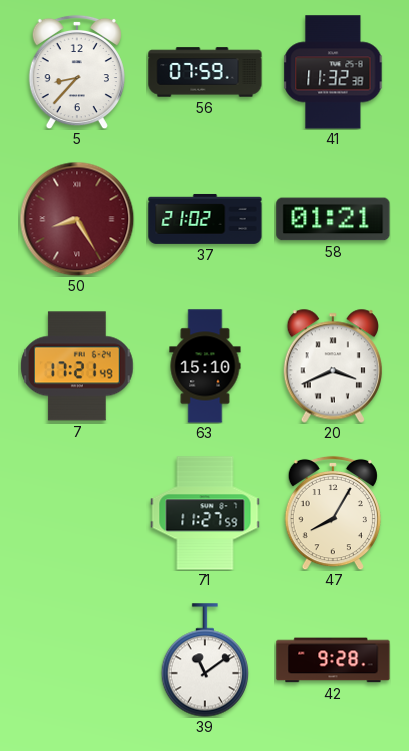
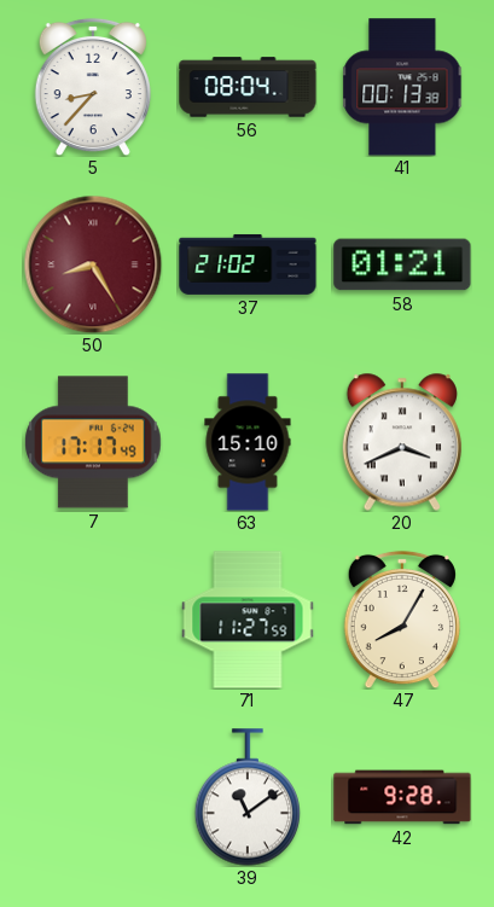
56: 07:59 -> 08:04 (248, 87)
41: 11:32 -> 00:13 (402, 87)
7: 17:21 -> 17:17 (93, 442)
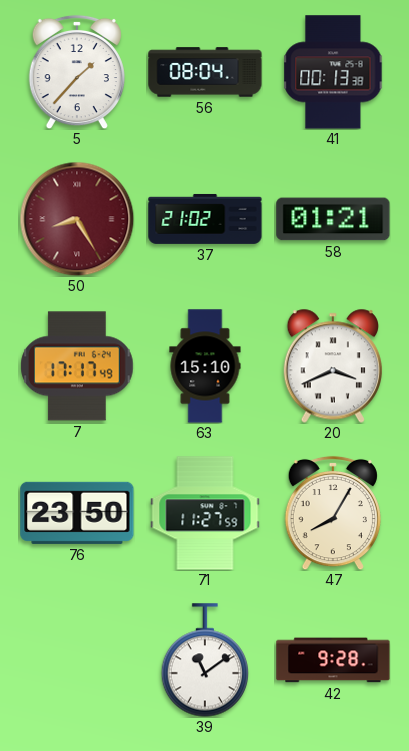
5: 8:37 -> 1:37 (77, 72)
76: none -> 23:50 (77, 513)
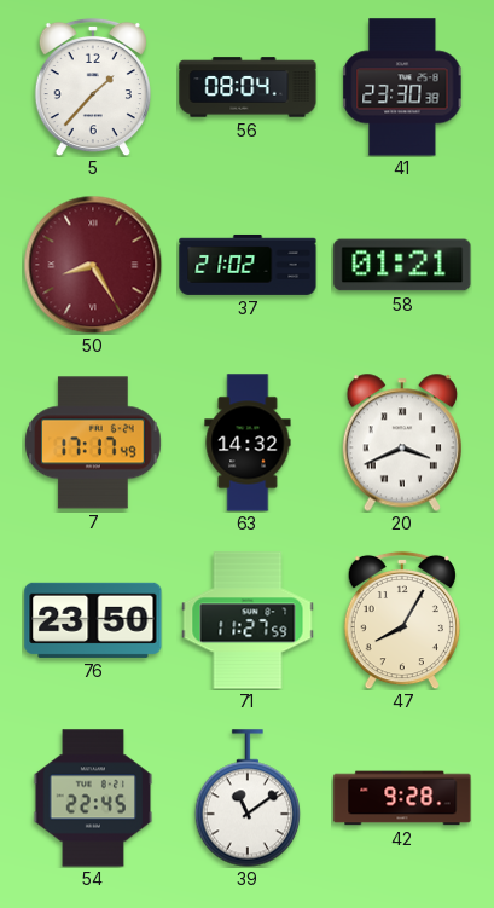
41: 00:13 -> 23:30 (402, 87)
63: 15:10 -> 14:32 (248, 443)
54: none -> 22:45 (93, 798)
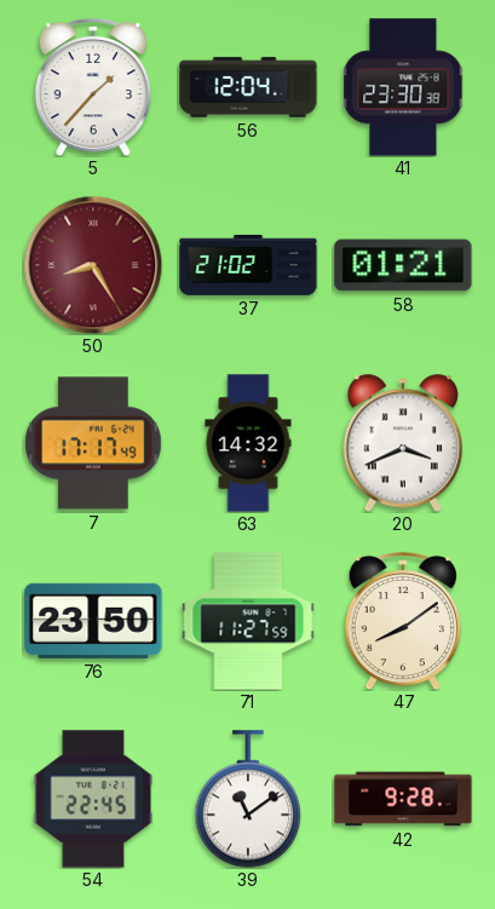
56: 08:04 -> 12:04 (248, 87)
47: 8:05 -> 8:09 (403, 621)
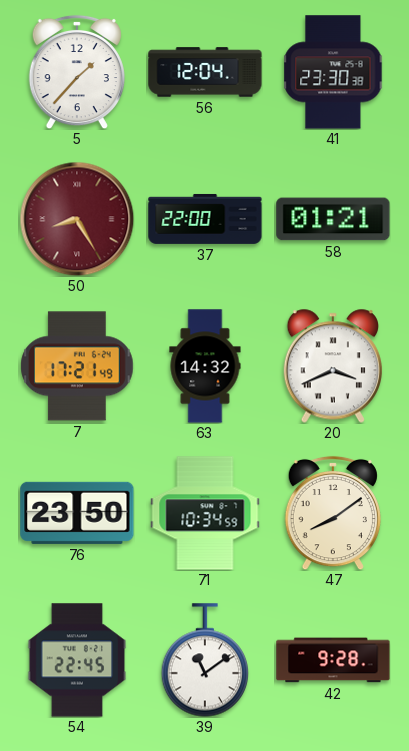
37: 21:02 -> 22:00 (205, 219)
7: 17:17 -> 17:21 (77, 366)
71: 11:27 -> 10:34 (205, 513)
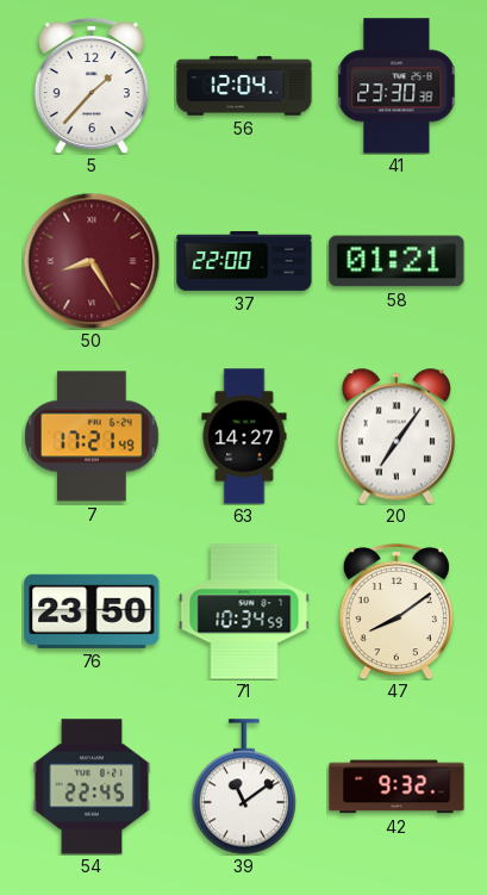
63: 14:32 -> 14:27 (244, 436)
20: 3:41 -> 7:06 (397, 436)
42: 9:28 -> 9:32 (397, 787)
